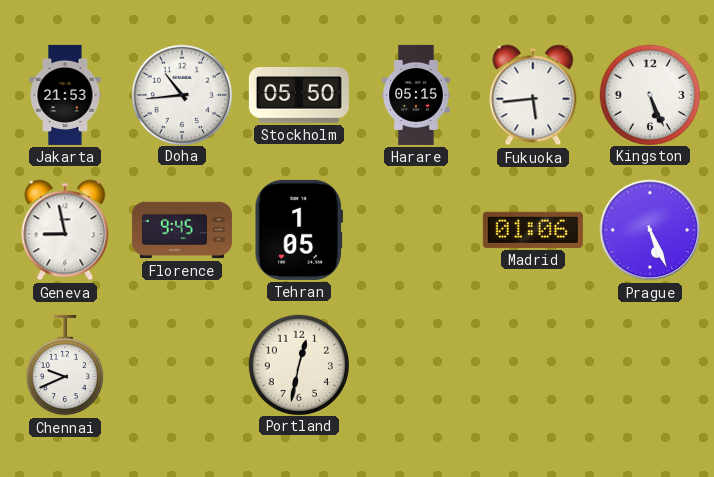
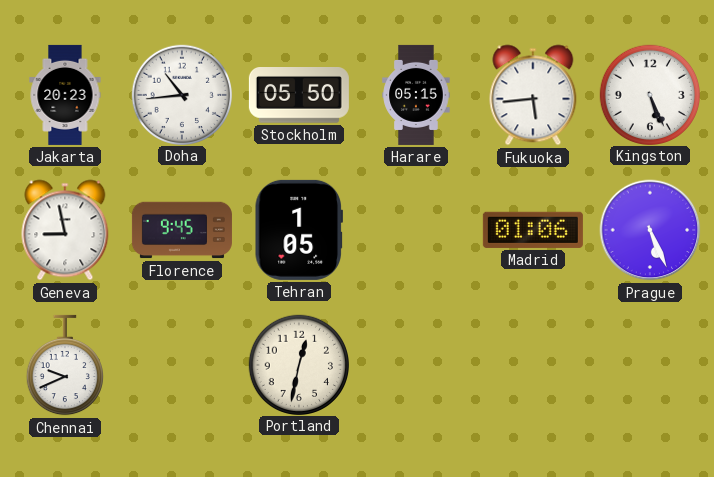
Jakarta: 21:53 -> 20:23 (65, 95)
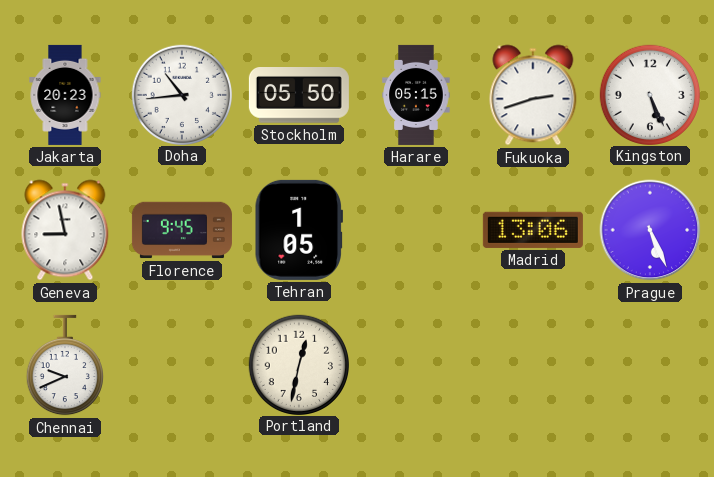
Fukuoka: 5:44 -> 2:42 (533, 95)
Madrid: 01:06 -> 13:06 (533, 230)
